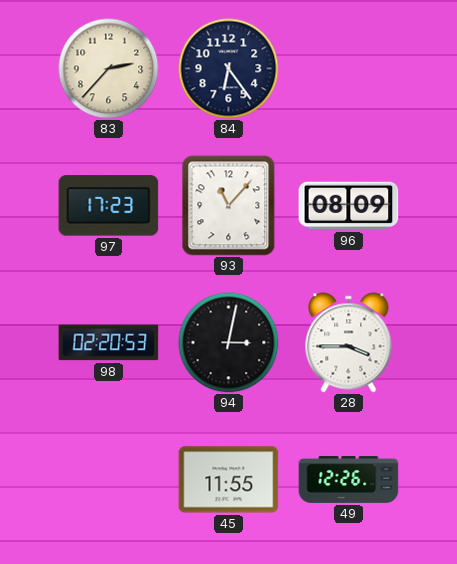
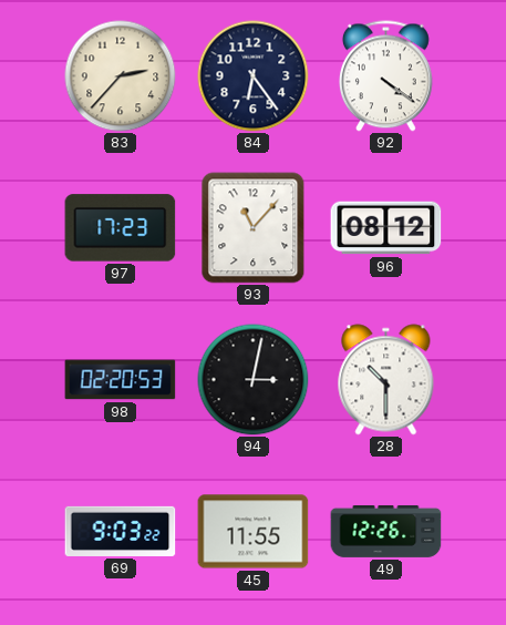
92: none -> 4:21 (385, 76)
96: 08:09 -> 08:12 (386, 228)
28: 3:45 -> 10:30 (386, 380)
69: none -> 9:03 (121, 531)
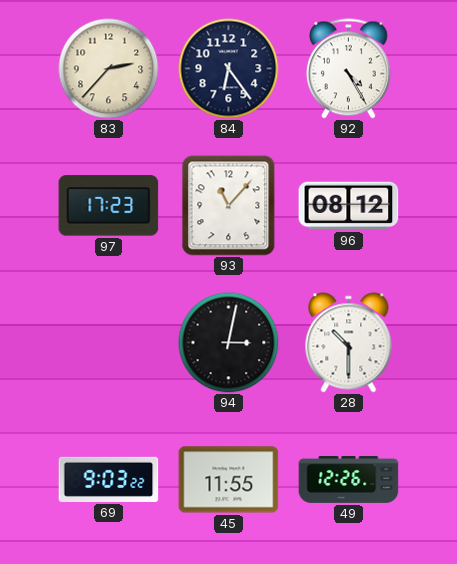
92: 4:21 -> 4:25 (348, 69)
98: 02:20 -> none (121, 380)
